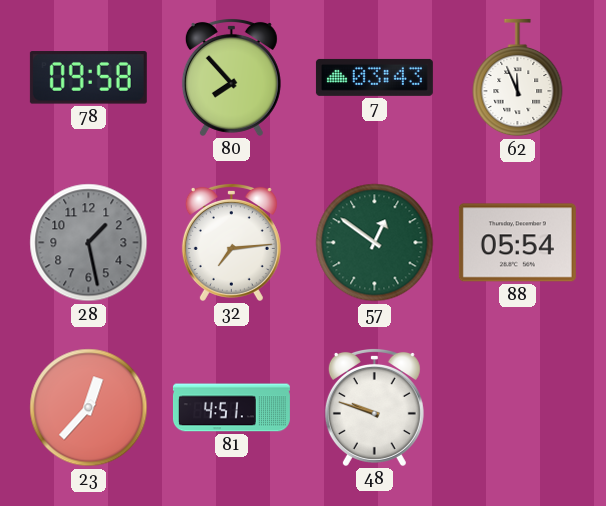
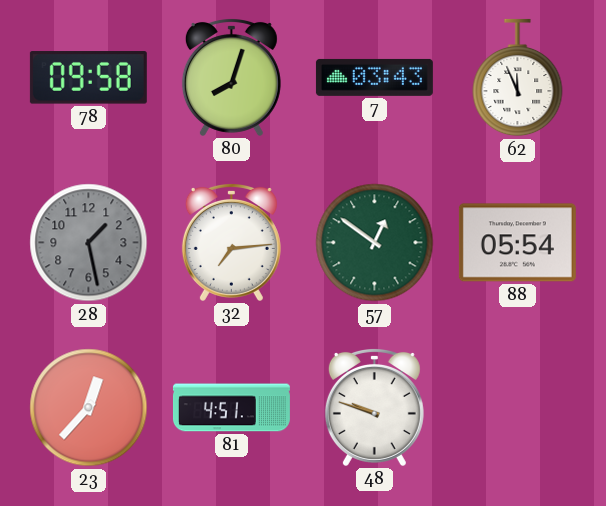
80: 7:53 -> 8:03 (231, 78)
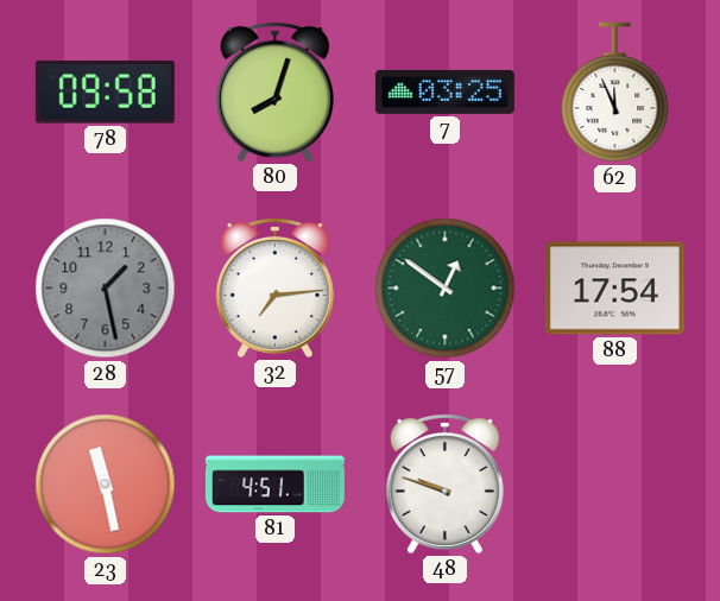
7: 03:43 -> 03:25 (444, 91)
88: 05:54 -> 17:54 (614, 289)
23: 12:37 -> 11:28 (106, 485)
